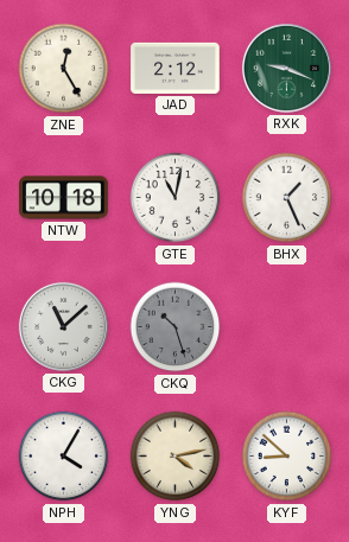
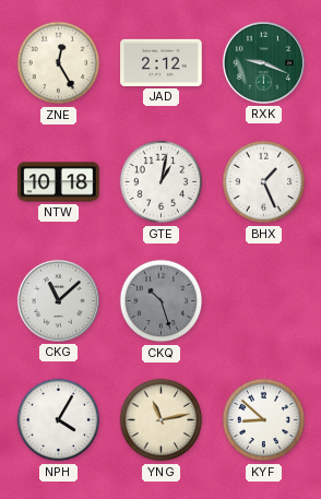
GTE: 11:02 -> 1:02 (162, 182)
YNG: 4:13 -> 11:13 (162, 420)
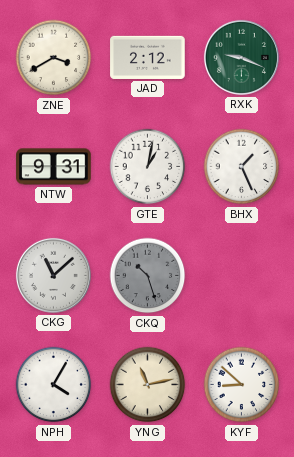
ZNE: 12:25 -> 3:40 (54, 58)
NTW: 10:18 -> 9:31 (54, 167)
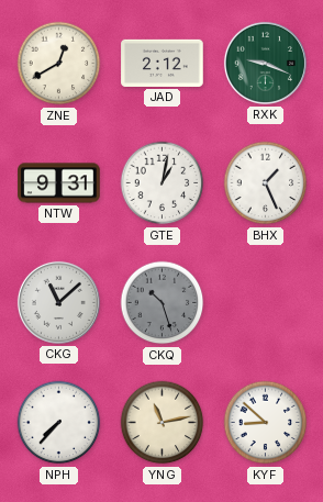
ZNE: 3:40 -> 12:40 (59, 64)
NPH: 4:05 -> 7:37 (59, 423)
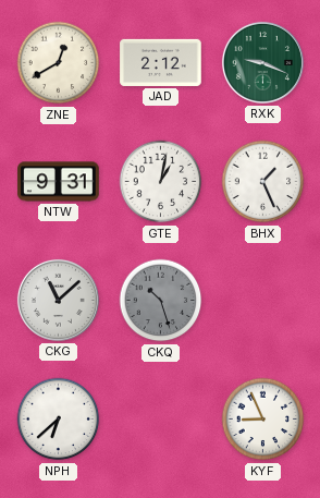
NPH: 7:37 -> 6:38 (59, 420)
YNG: 11:13 -> none (163, 423)
KYF: 8:52 -> 8:56 (263, 420)
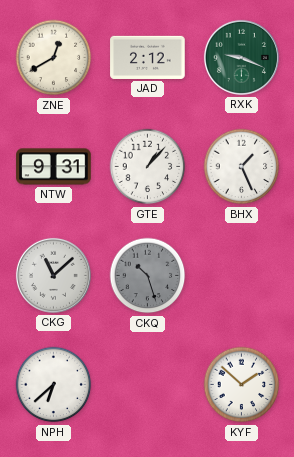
GTE: 1:02 -> 1:07 (148, 167)
KYF: 8:56 -> 1:52 (242, 385)
